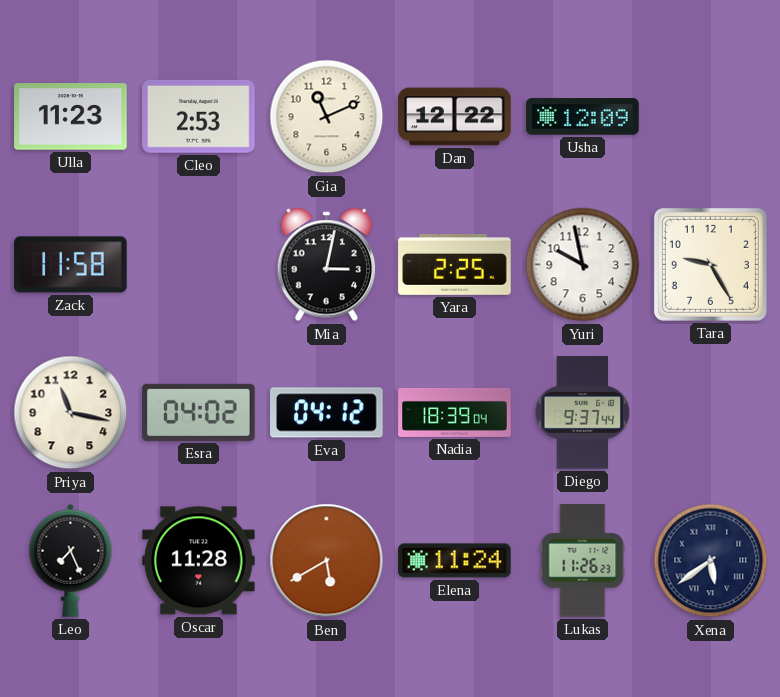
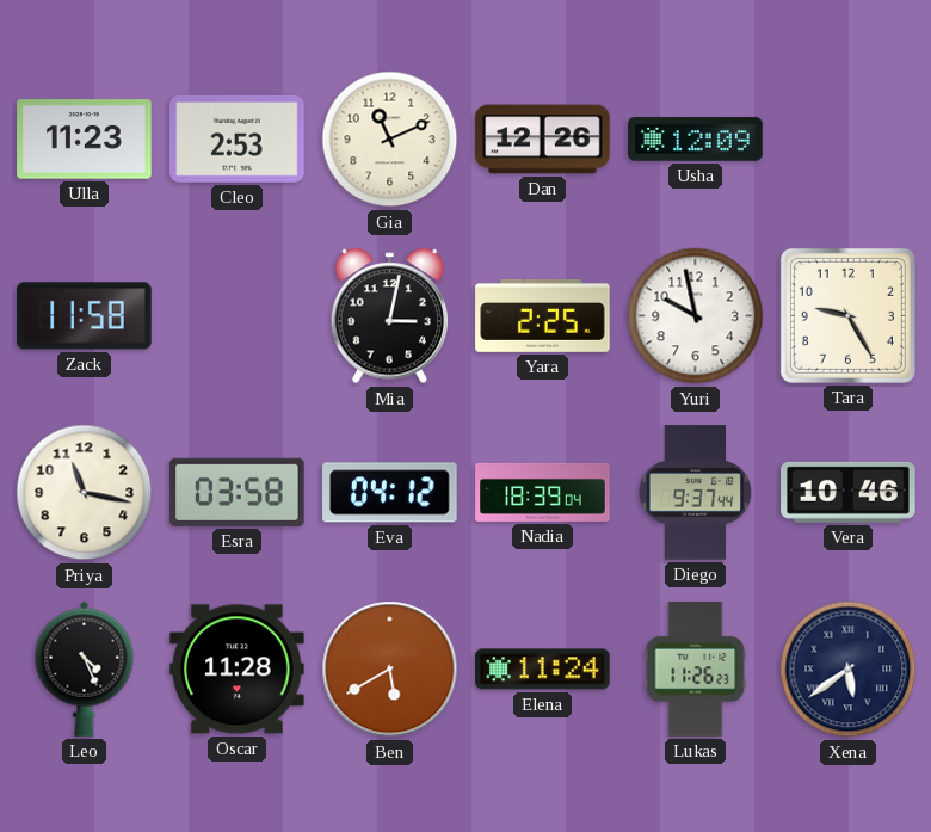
Dan: 12:22 -> 12:26 (543, 140)
Esra: 04:02 -> 03:58 (238, 492)
Vera: none -> 10:46 (849, 492)
Leo: 7:26 -> 4:26 (85, 668)
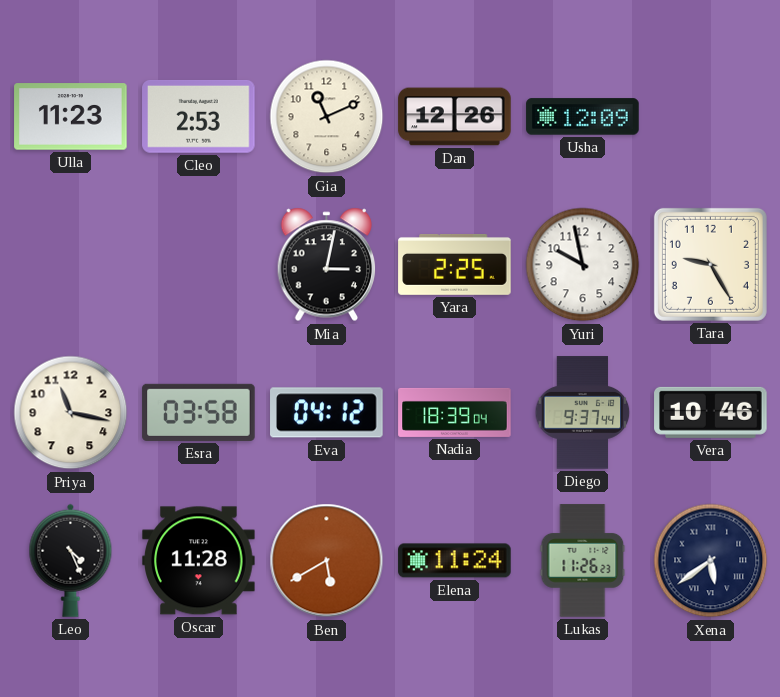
Zack: 11:58 -> none (85, 316)
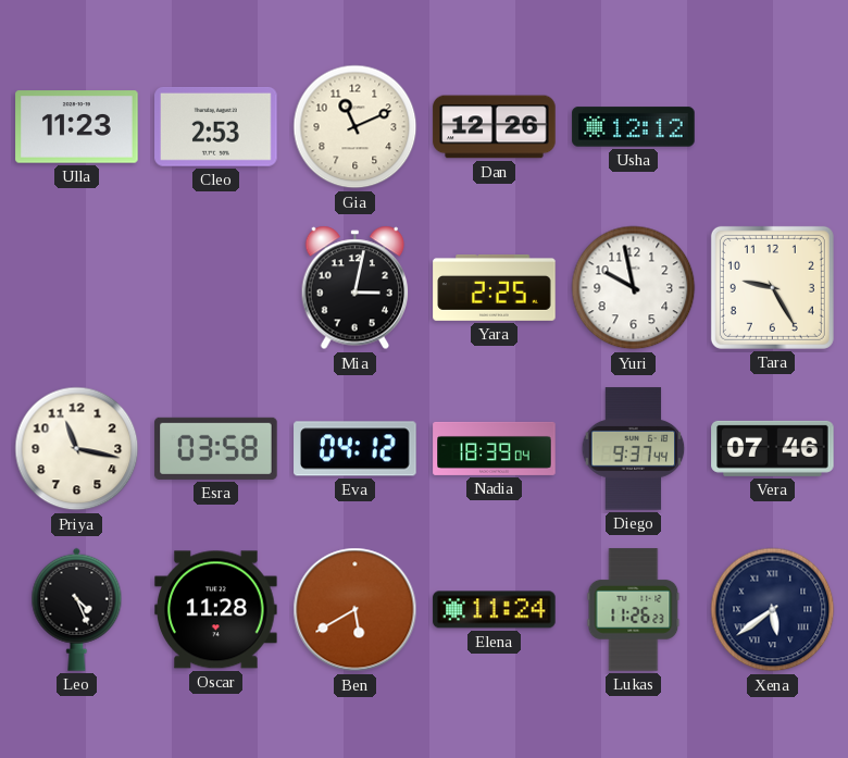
Usha: 12:09 -> 12:12 (634, 127)
Vera: 10:46 -> 07:46 (773, 448)
